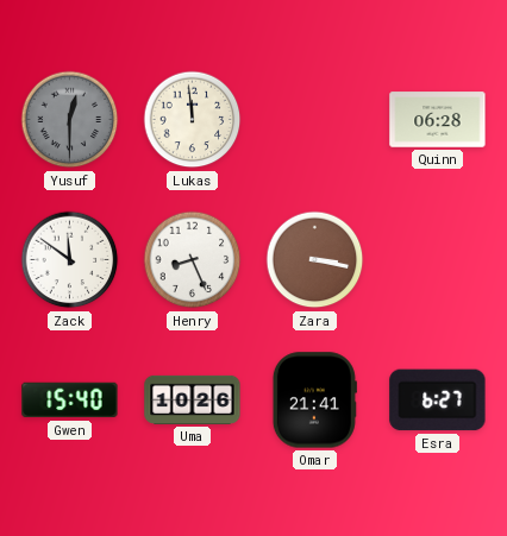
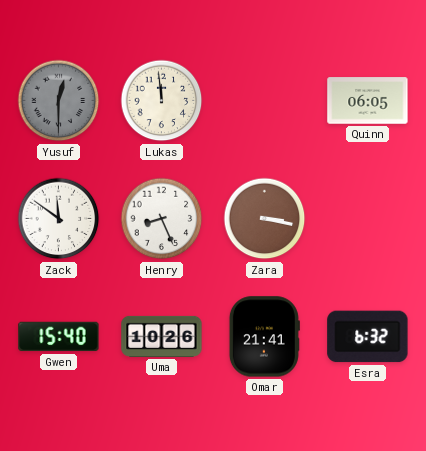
Quinn: 06:28 -> 06:05 (368, 101)
Esra: 6:27 -> 6:32 (368, 337)
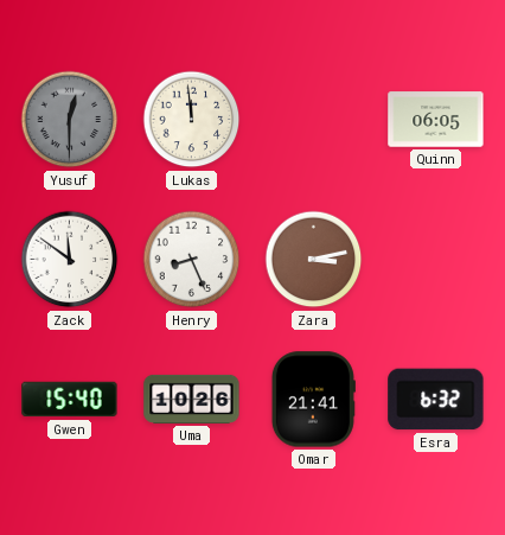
Zara: 3:17 -> 3:13 (314, 260)
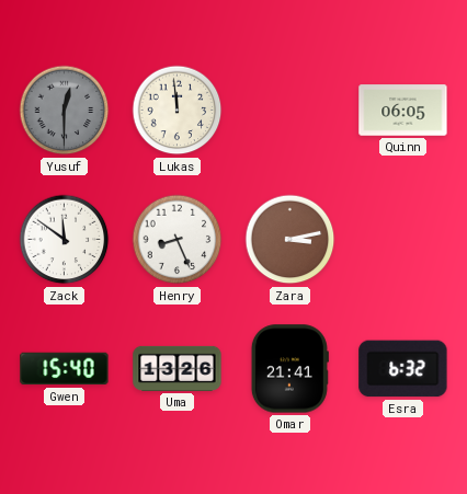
Uma: 10:26 -> 13:26 (178, 368)
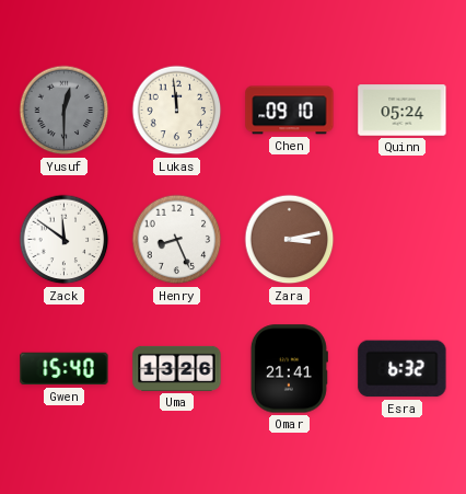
Chen: none -> 09:10 (290, 111)
Quinn: 06:05 -> 05:24 (403, 111)
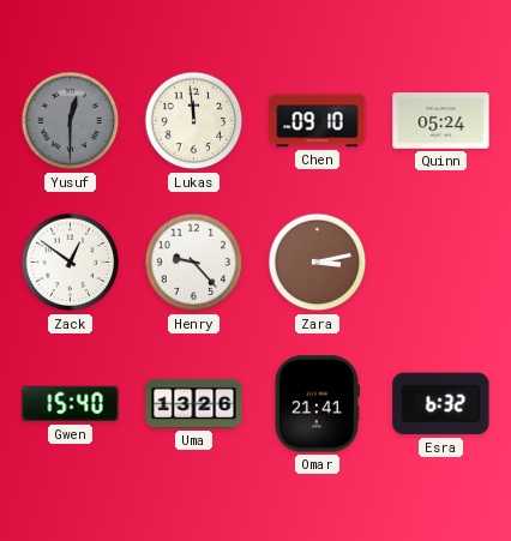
Zack: 11:51 -> 12:51 (71, 263)
Henry: 8:26 -> 9:23 (194, 263)
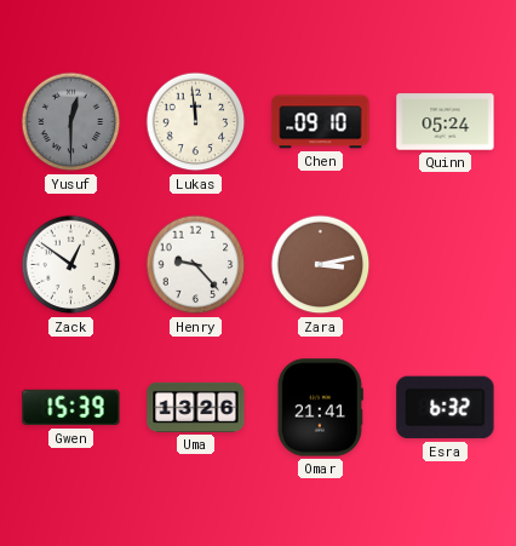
Gwen: 15:40 -> 15:39 (71, 408)
